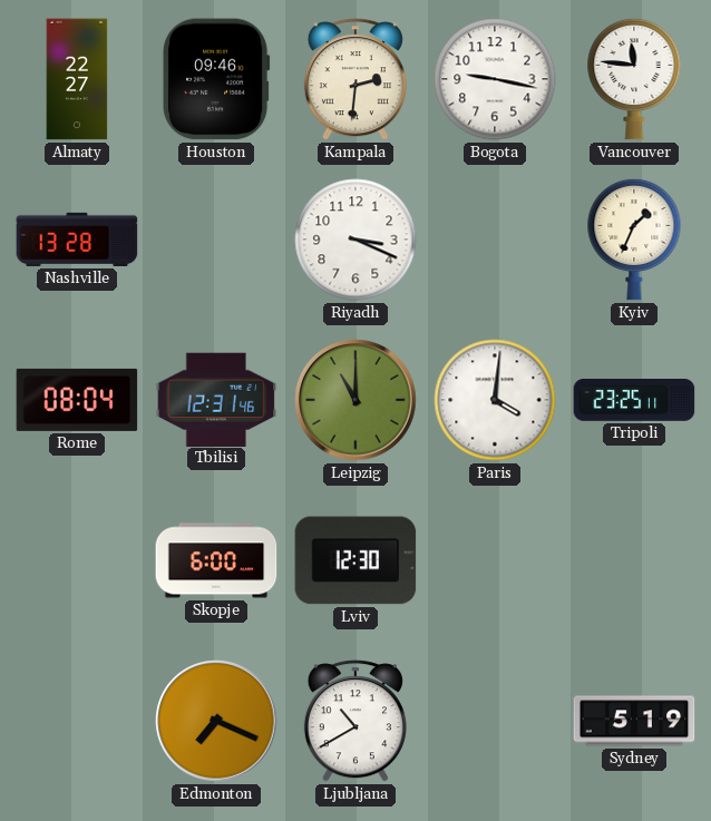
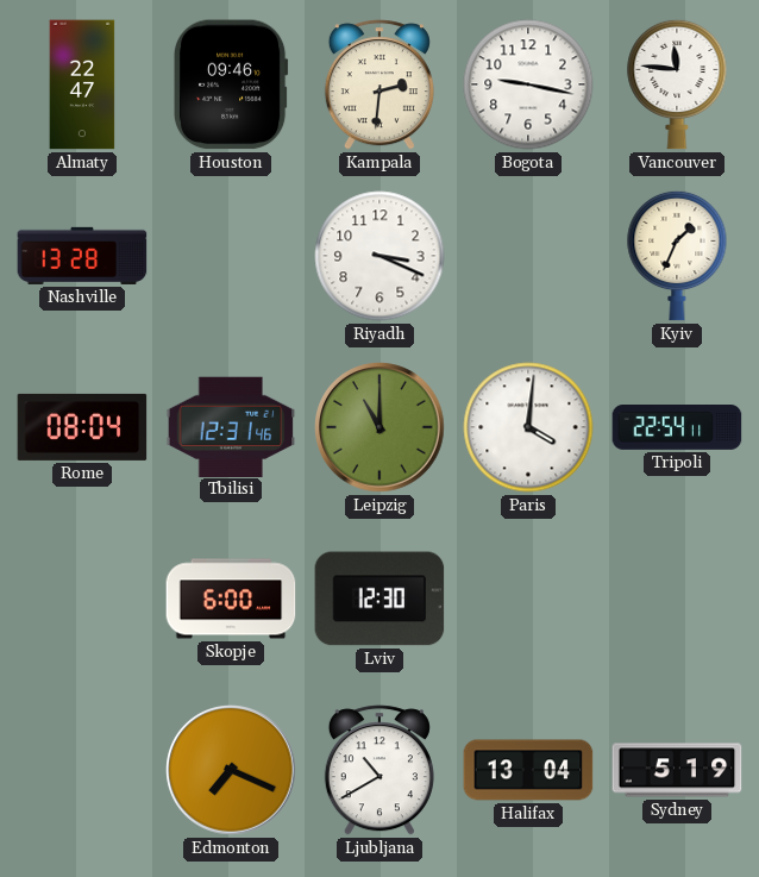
Almaty: 22:27 -> 22:47 (82, 84)
Tripoli: 23:25 -> 22:54 (677, 428)
Halifax: none -> 13:04 (528, 770)
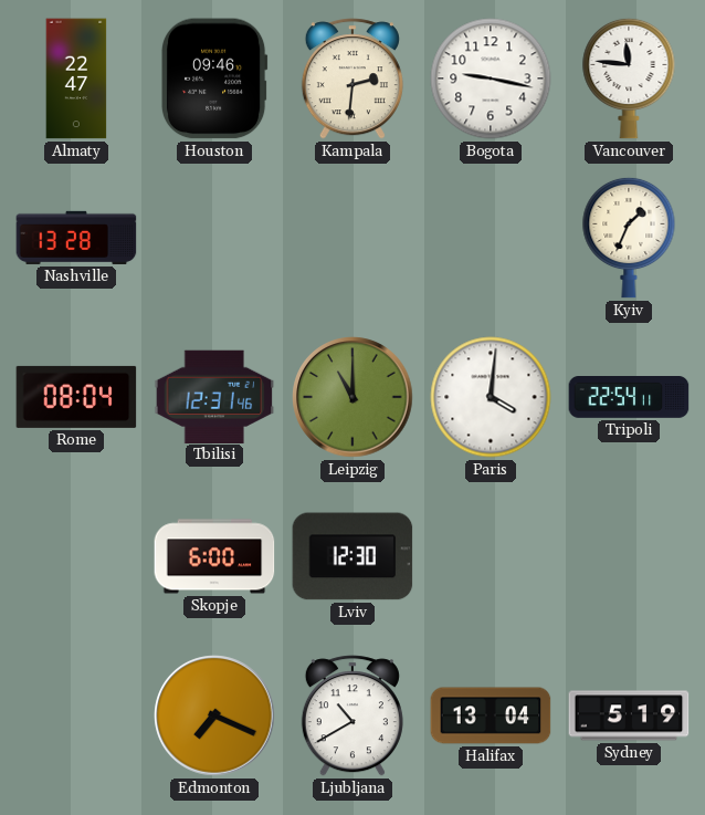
Riyadh: 3:19 -> none (379, 256)
